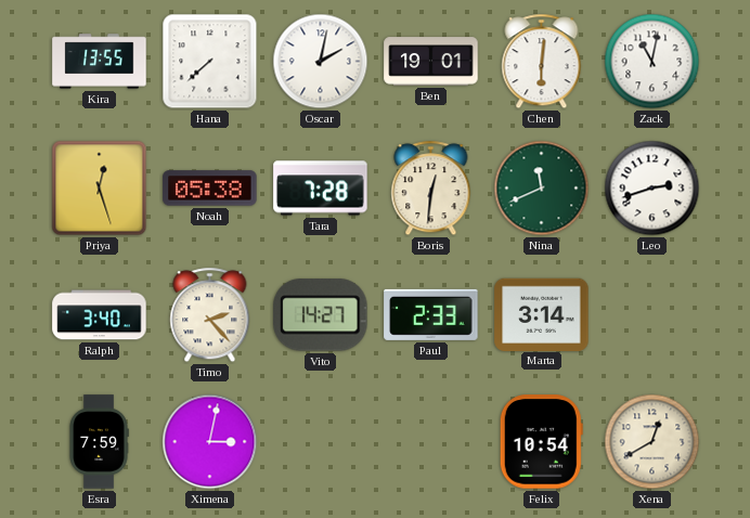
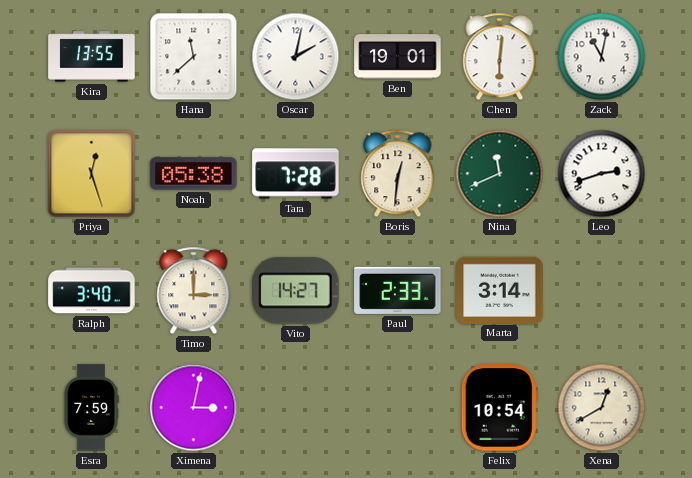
Hana: 7:38 -> 11:38 (194, 57)
Timo: 2:23 -> 3:00 (194, 291)
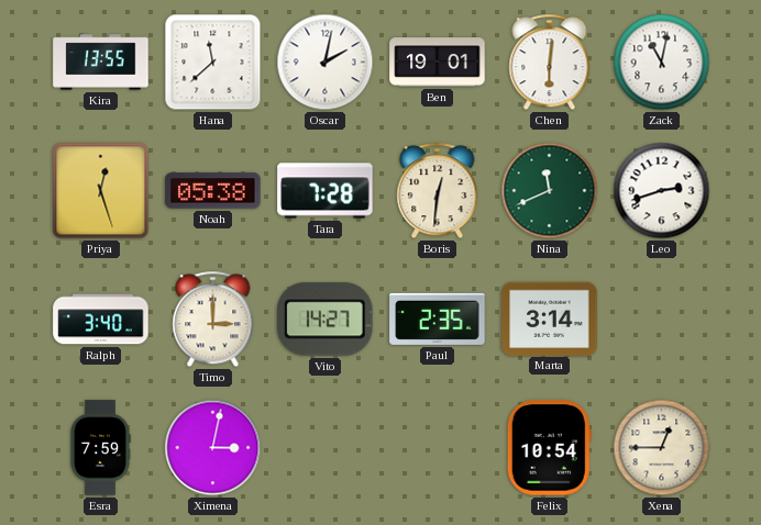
Paul: 2:33 -> 2:35 (438, 319)
Xena: 12:40 -> 12:45 (662, 448)
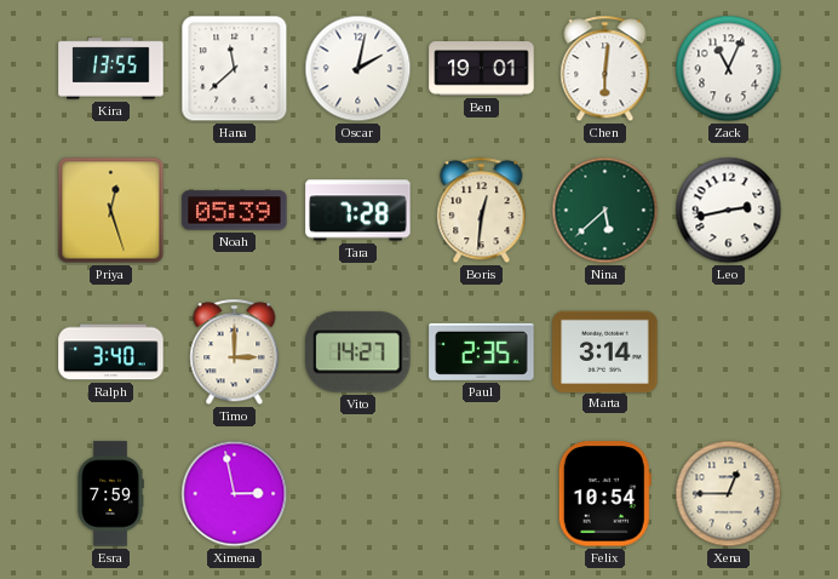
Zack: 11:02 -> 11:04 (729, 69)
Noah: 05:38 -> 05:39 (235, 211)
Nina: 11:41 -> 5:38 (605, 211)
Leo: 2:42 -> 2:43 (729, 211)
Ximena: 3:02 -> 2:58 (235, 494)
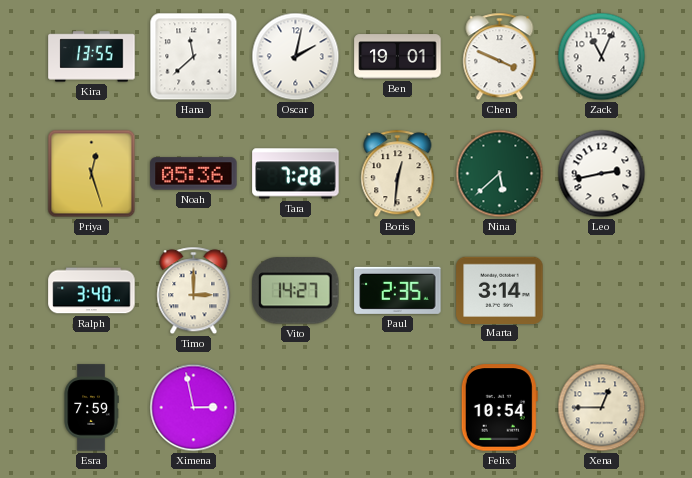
Chen: 6:01 -> 3:49 (500, 57)
Noah: 05:39 -> 05:36 (194, 174)
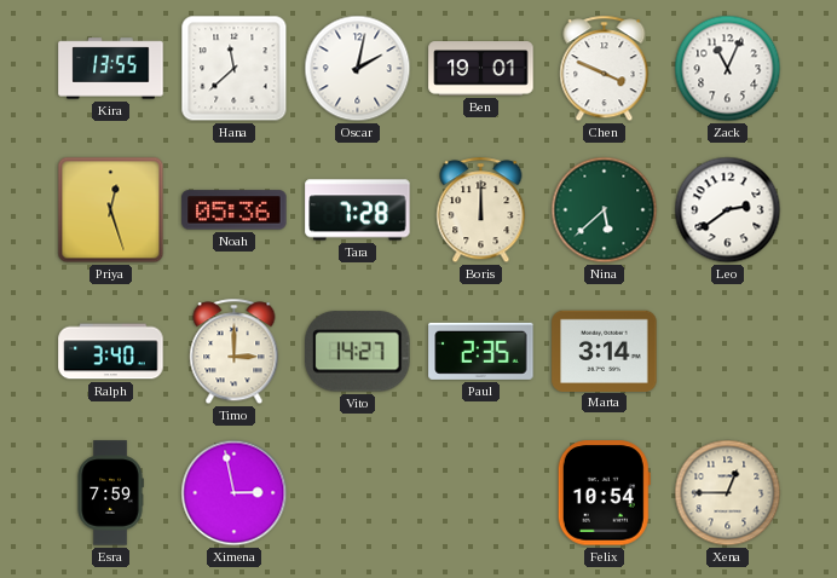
Boris: 12:31 -> 12:00 (481, 210)
Leo: 2:43 -> 2:39 (728, 210)
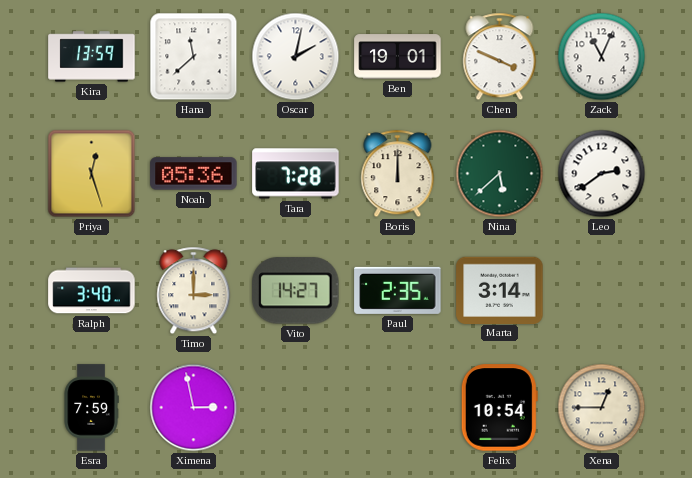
Kira: 13:55 -> 13:59 (92, 57)
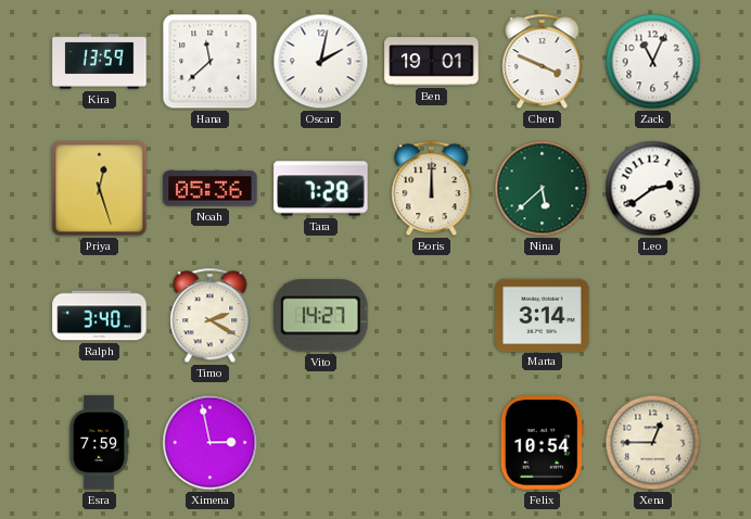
Timo: 3:00 -> 2:20 (211, 316)
Paul: 2:35 -> none (398, 290)
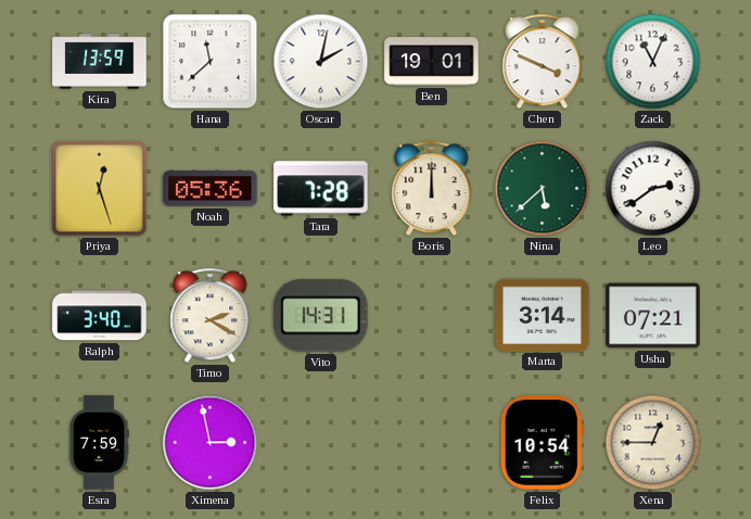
Vito: 14:27 -> 14:31 (321, 316)
Usha: none -> 07:21 (653, 316)
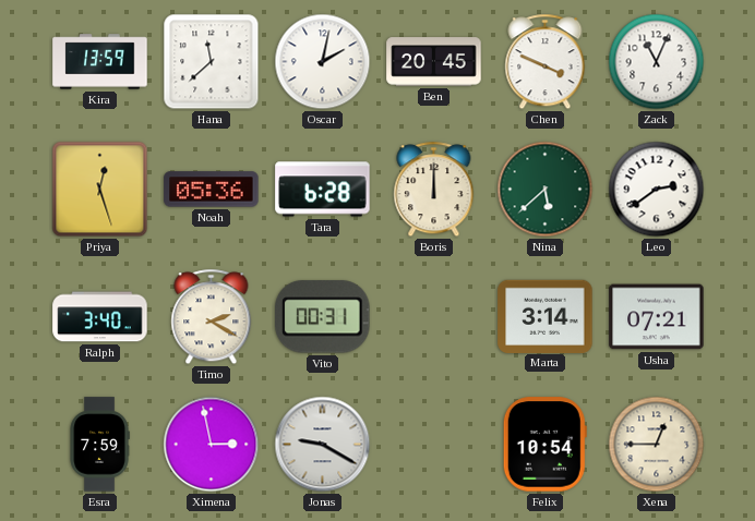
Ben: 19:01 -> 20:45 (434, 62)
Tara: 7:28 -> 6:28 (323, 190)
Vito: 14:31 -> 00:31 (323, 317)
Jonas: none -> 9:20 (323, 445)
